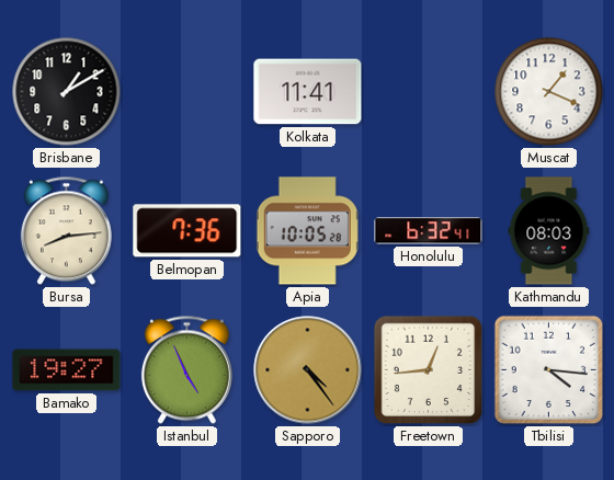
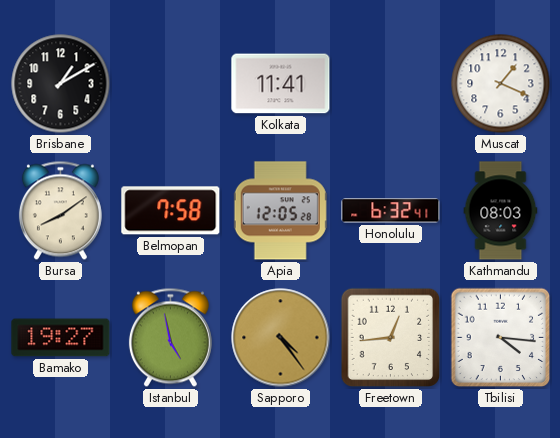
Bursa: 8:14 -> 8:09 (60, 211)
Belmopan: 7:36 -> 7:58 (171, 211)
Apia: 10:05 -> 12:05 (280, 211)
Istanbul: 4:56 -> 4:58 (170, 338)
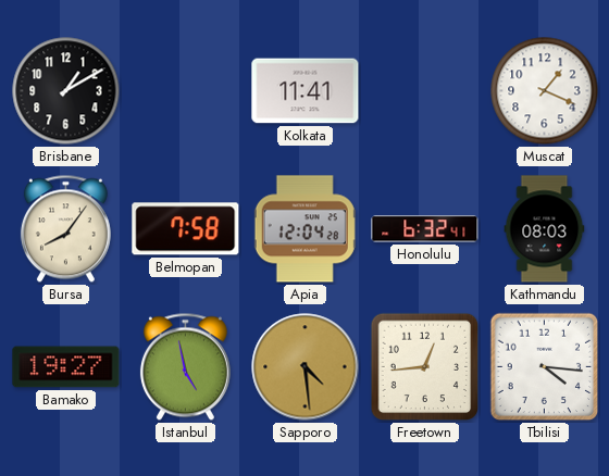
Bursa: 8:09 -> 8:06 (65, 229)
Apia: 12:05 -> 12:04 (304, 229)
Sapporo: 4:24 -> 4:29 (306, 367)
